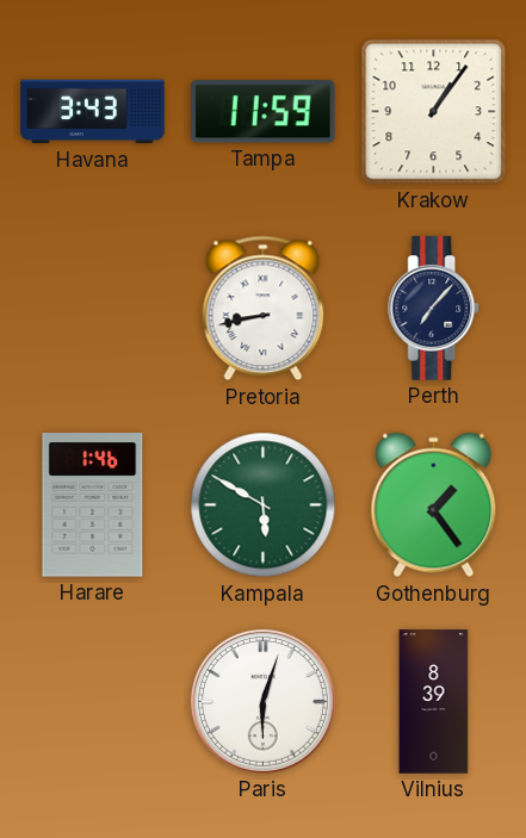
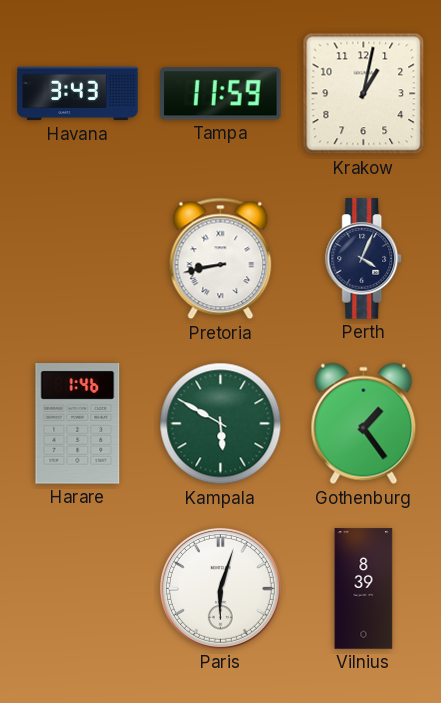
Krakow: 1:06 -> 1:02 (364, 94)
Perth: 7:07 -> 4:04 (364, 259)
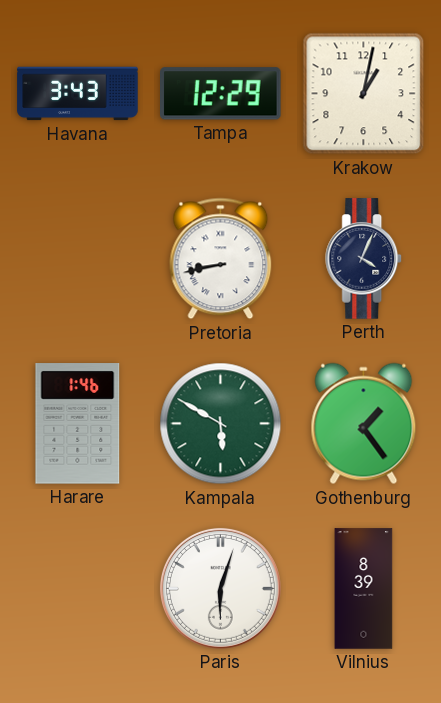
Tampa: 11:59 -> 12:29 (221, 94)
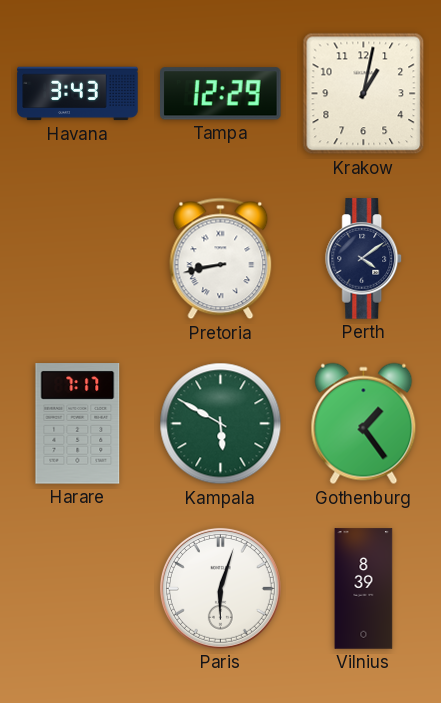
Perth: 4:04 -> 4:09 (364, 259)
Harare: 1:46 -> 7:17 (78, 424)
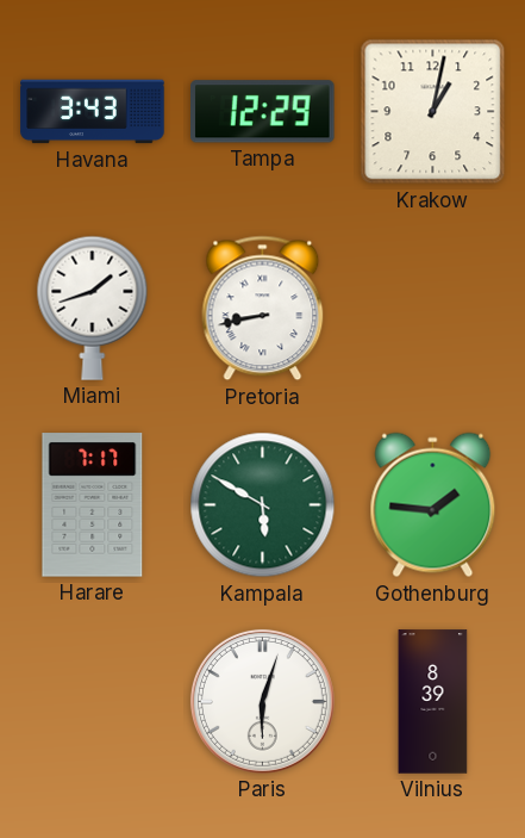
Miami: none -> 1:42 (93, 308)
Perth: 4:09 -> none (364, 259)
Gothenburg: 1:24 -> 1:46 (433, 505)
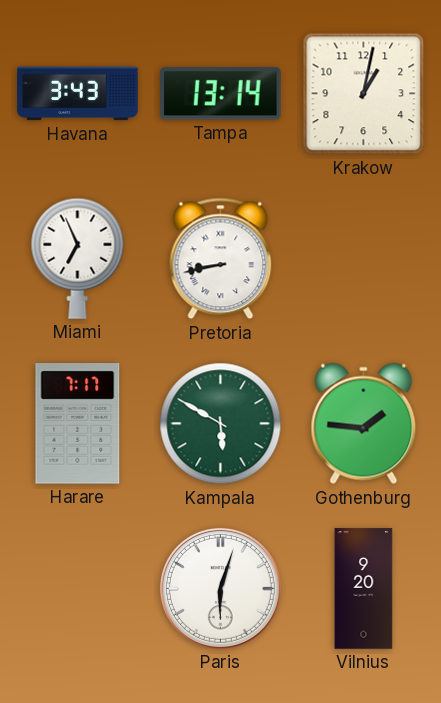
Tampa: 12:29 -> 13:14 (221, 94)
Miami: 1:42 -> 6:56 (78, 258)
Vilnius: 8:39 -> 9:20 (364, 589)
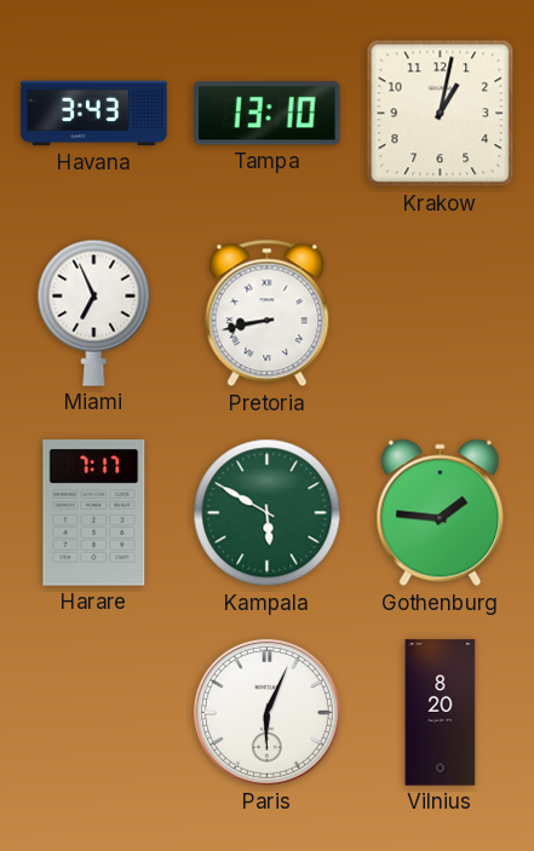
Tampa: 13:14 -> 13:10 (268, 114)
Paris: 6:03 -> 6:04 (266, 712)
Vilnius: 9:20 -> 8:20 (441, 713)
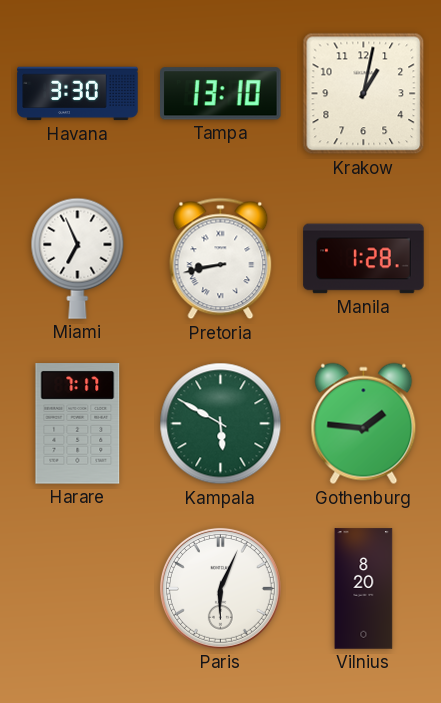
Havana: 3:43 -> 3:30 (78, 94)
Manila: none -> 1:28 (364, 259)
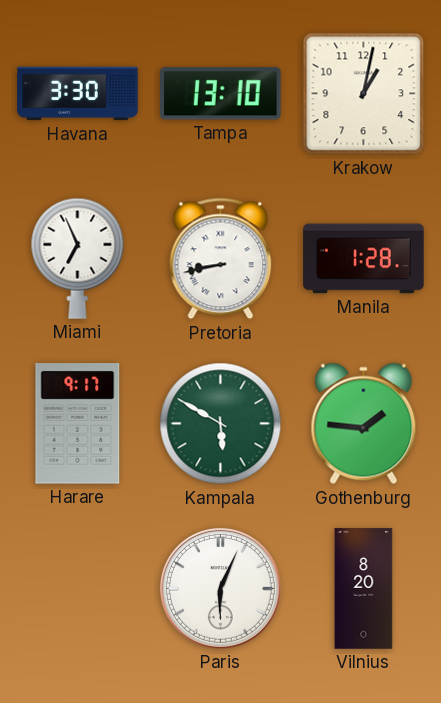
Harare: 7:17 -> 9:17 (78, 424)
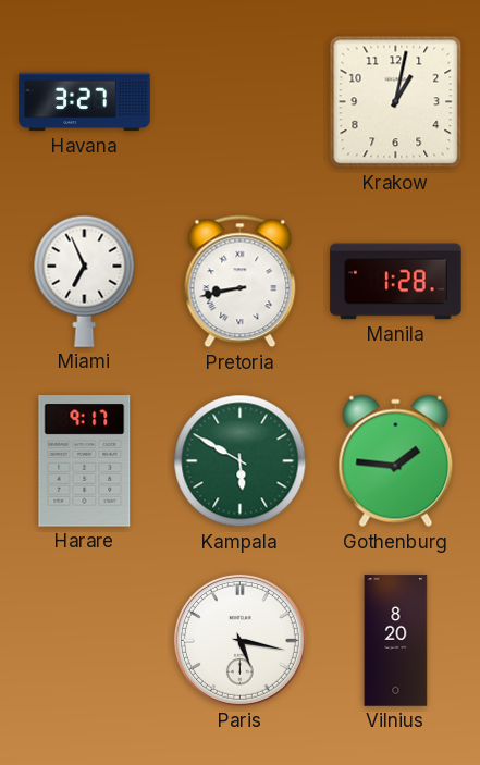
Havana: 3:30 -> 3:27 (85, 102)
Tampa: 13:10 -> none (221, 94)
Paris: 6:04 -> 5:17 (239, 640)
